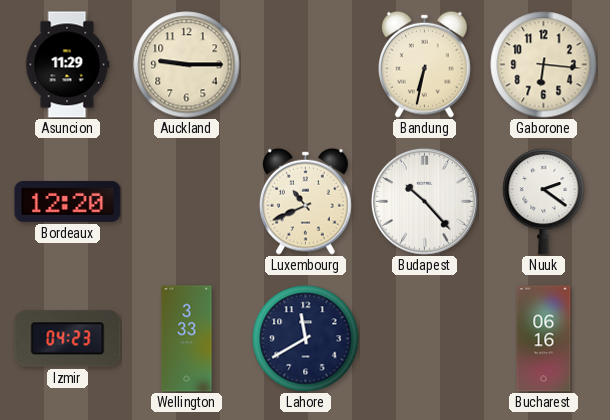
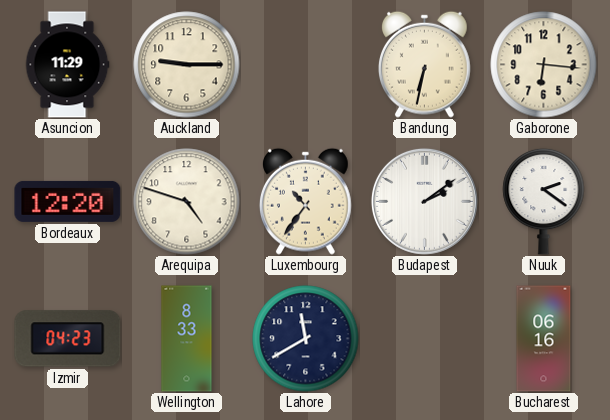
Arequipa: none -> 4:48 (187, 202)
Luxembourg: 10:41 -> 10:36 (305, 201)
Budapest: 10:23 -> 2:09 (424, 201)
Wellington: 3:33 -> 8:33 (187, 339)
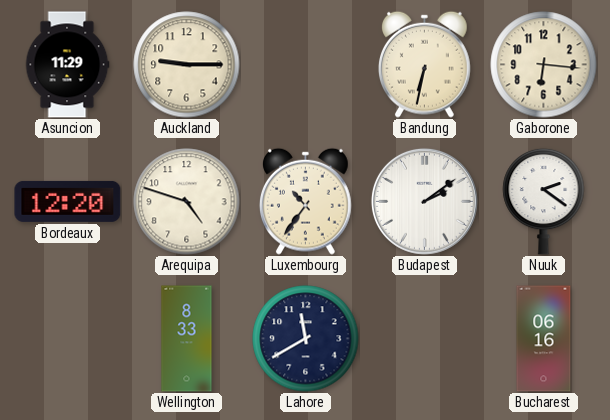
Izmir: 04:23 -> none (68, 339)
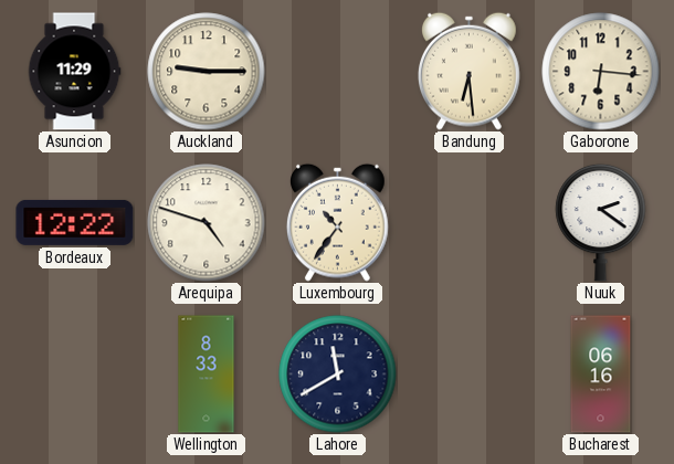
Bandung: 6:32 -> 6:29 (468, 71)
Bordeaux: 12:20 -> 12:22 (75, 222)
Budapest: 2:09 -> none (424, 201)
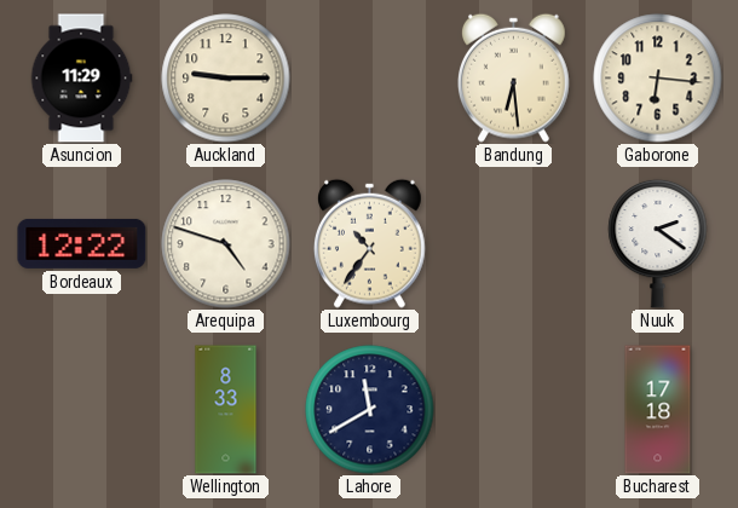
Bucharest: 06:16 -> 17:18 (658, 410)
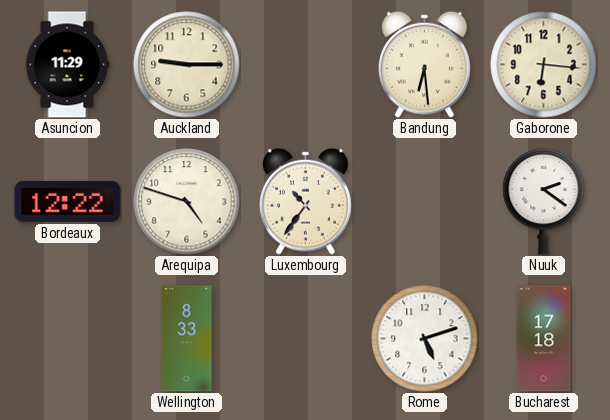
Lahore: 11:40 -> none (370, 410)
Rome: none -> 5:12 (425, 339)
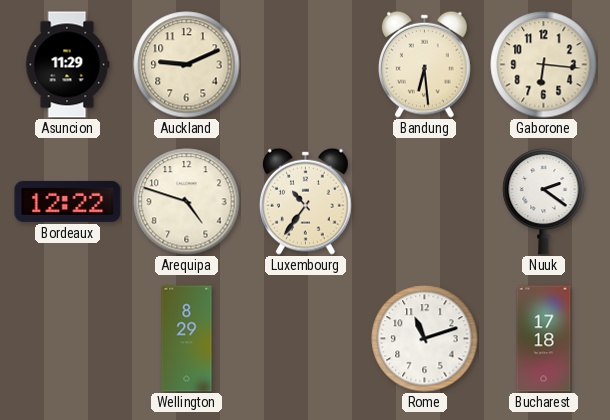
Auckland: 9:15 -> 9:11 (187, 65)
Wellington: 8:33 -> 8:29 (187, 339)
Rome: 5:12 -> 11:12 (425, 339)
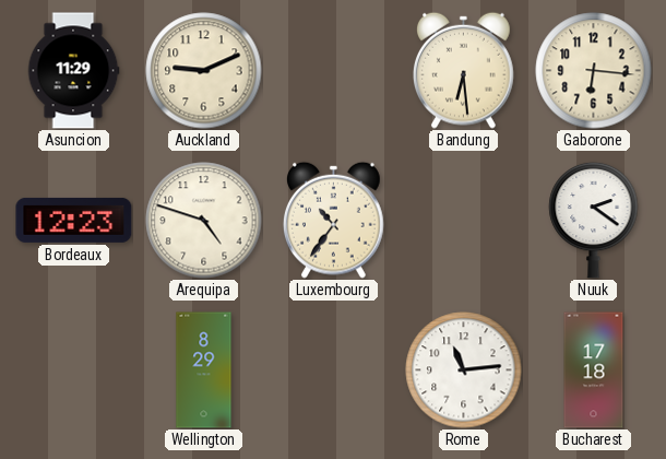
Bordeaux: 12:22 -> 12:23 (74, 220)
Rome: 11:12 -> 11:14 (464, 370)
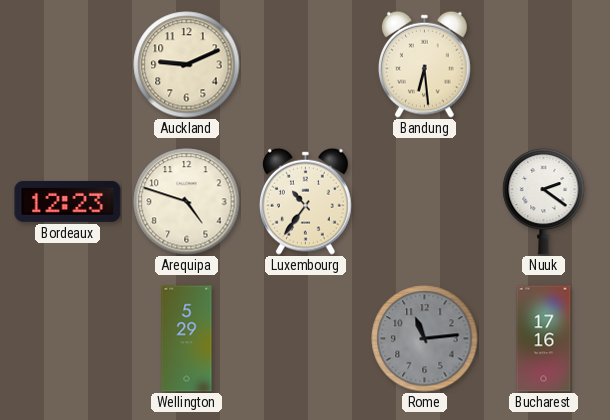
Asuncion: 11:29 -> none (73, 71)
Gaborone: 6:16 -> none (594, 71)
Wellington: 8:29 -> 5:29 (187, 339)
Rome dial: white -> grey (425, 339)
Bucharest: 17:18 -> 17:16 (544, 339)
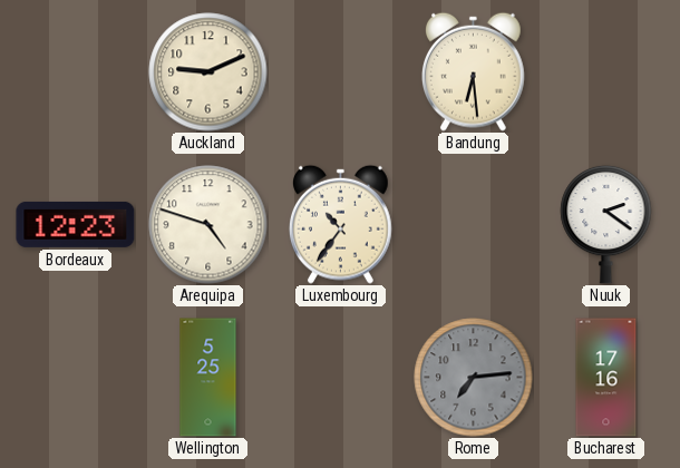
Wellington: 5:29 -> 5:25 (208, 378)
Rome: 11:14 -> 7:14 (474, 378)
